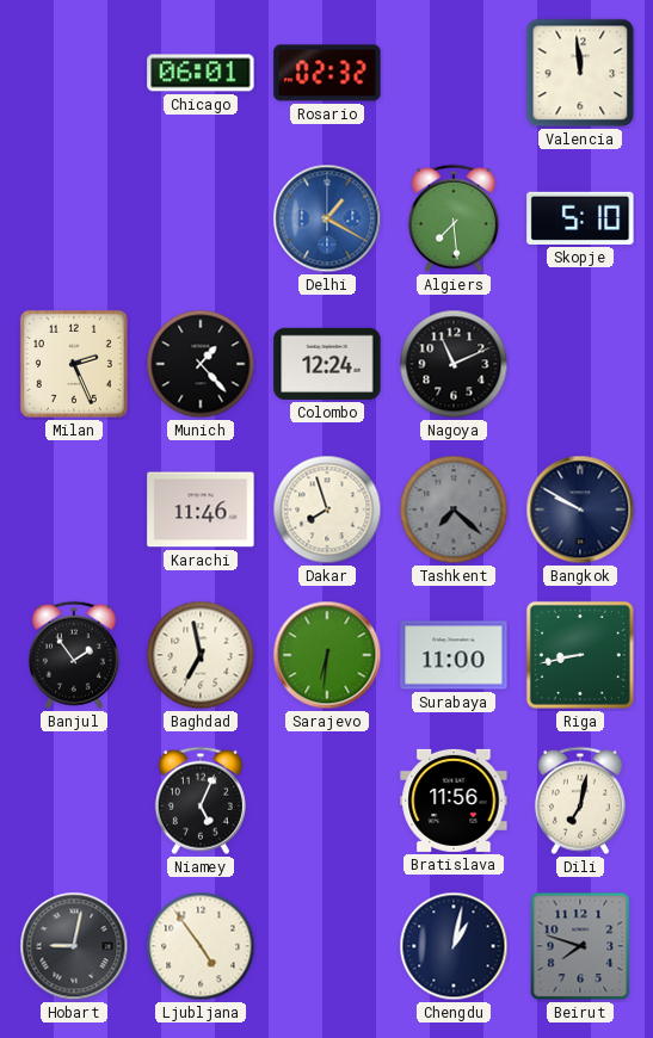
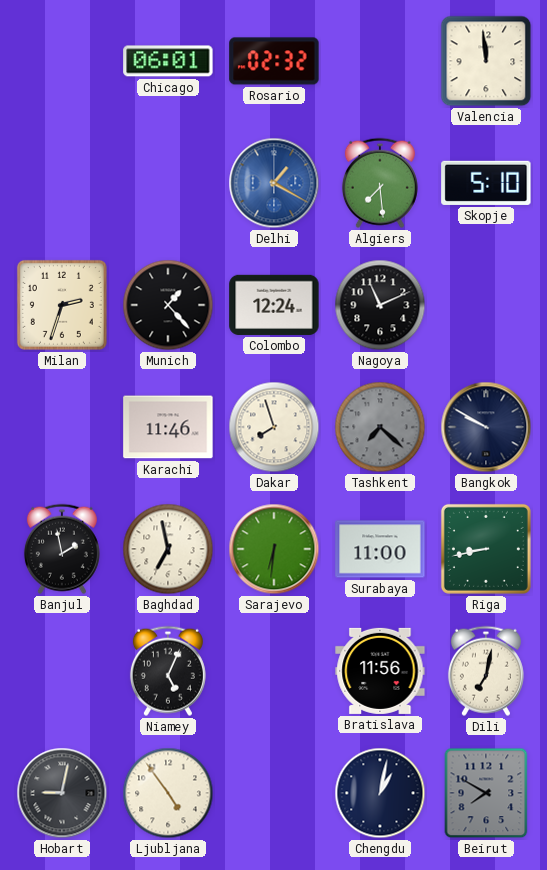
Milan: 2:26 -> 2:33 (62, 305)
Banjul: 1:54 -> 1:58 (62, 549)
Beirut: 7:48 -> 7:50 (486, 793)
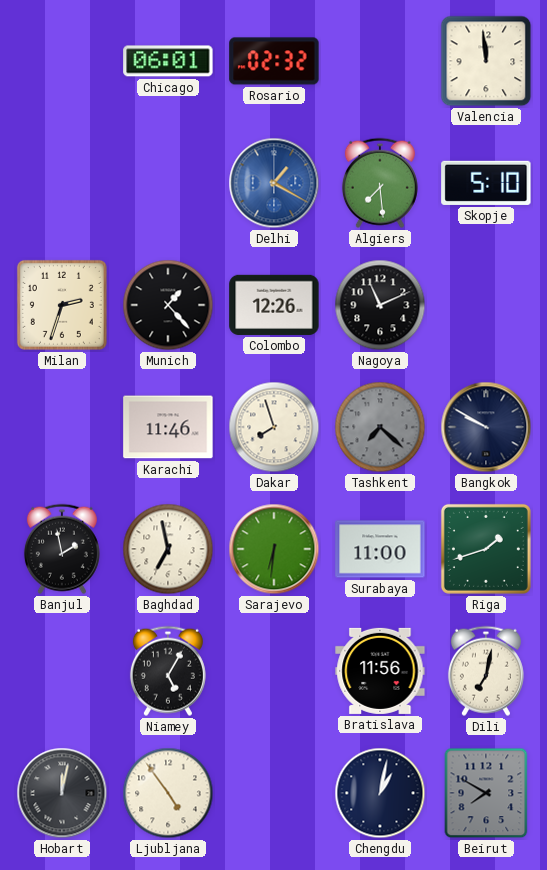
Colombo: 12:24 -> 12:26 (274, 305)
Riga: 8:43 -> 1:42 (486, 549)
Niamey: 5:04 -> 5:05 (168, 671)
Hobart: 9:02 -> 12:02 (62, 793)
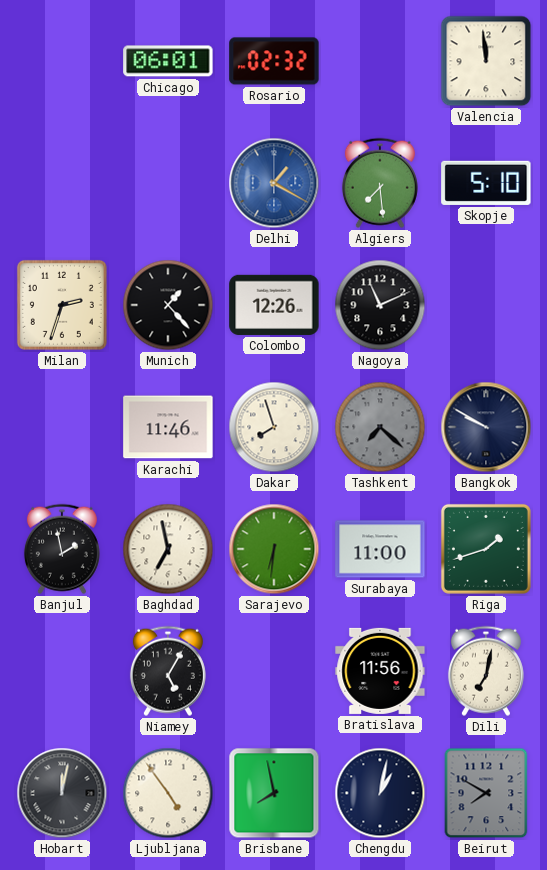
Brisbane: none -> 7:58 (274, 793)
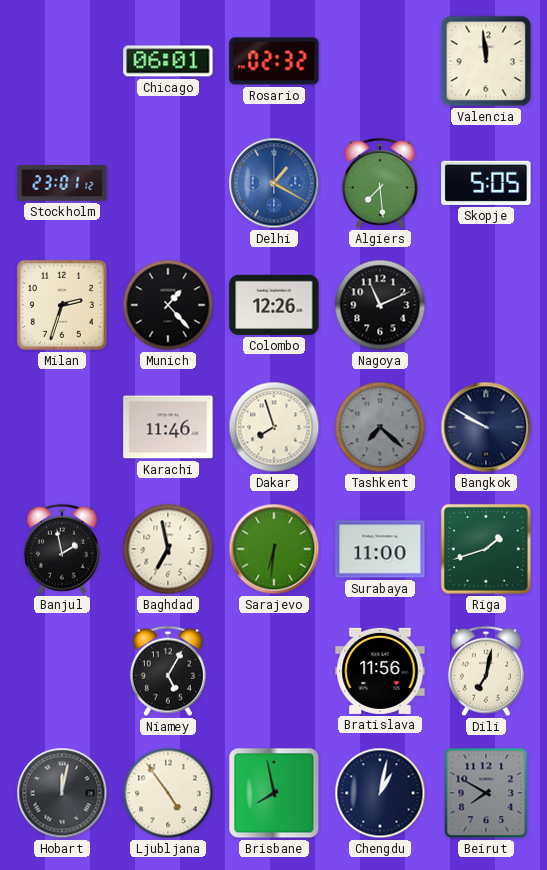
Stockholm: none -> 23:01 (62, 184)
Skopje: 5:10 -> 5:05 (486, 183)
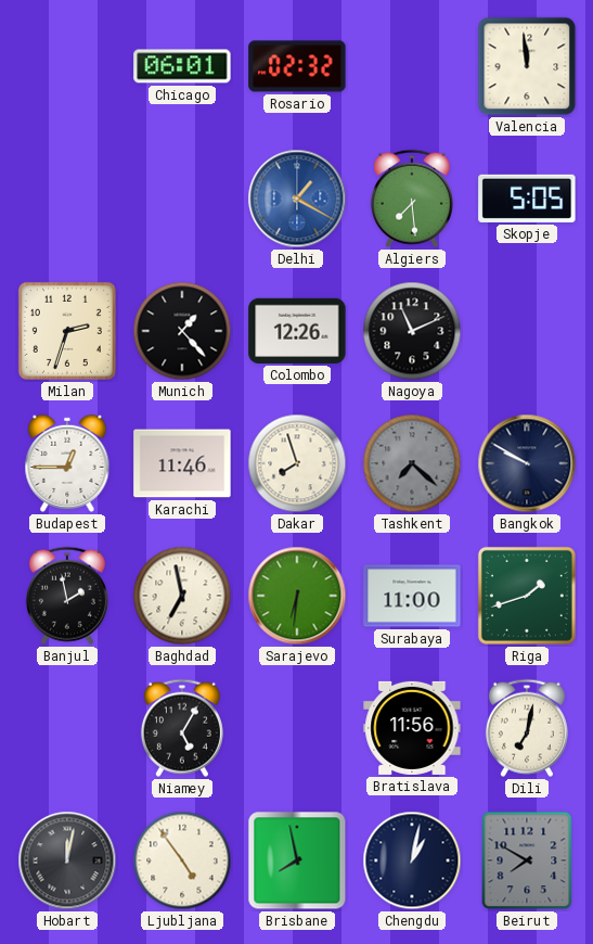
Stockholm: 23:01 -> none (62, 184)
Budapest: none -> 12:45 (67, 463)
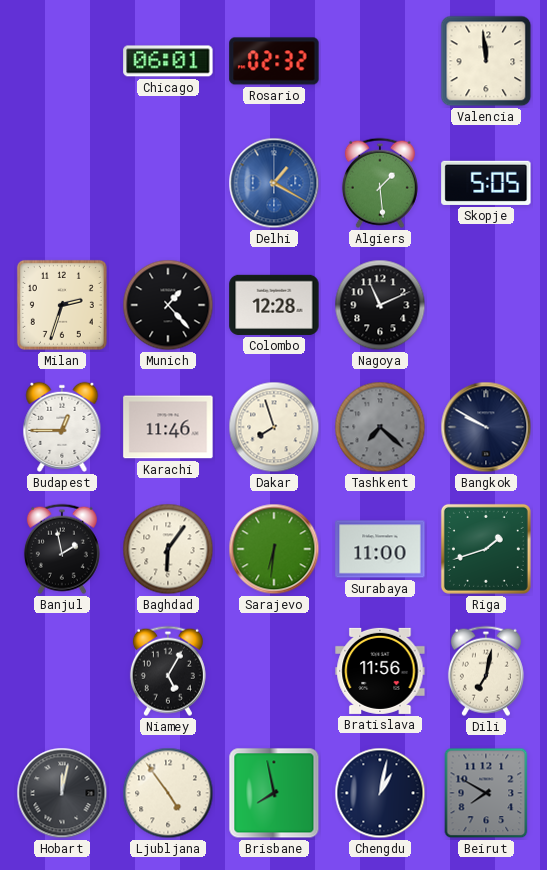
Algiers: 7:29 -> 1:29 (380, 183)
Colombo: 12:26 -> 12:28 (274, 305)
Baghdad: 6:58 -> 6:06 (168, 549)
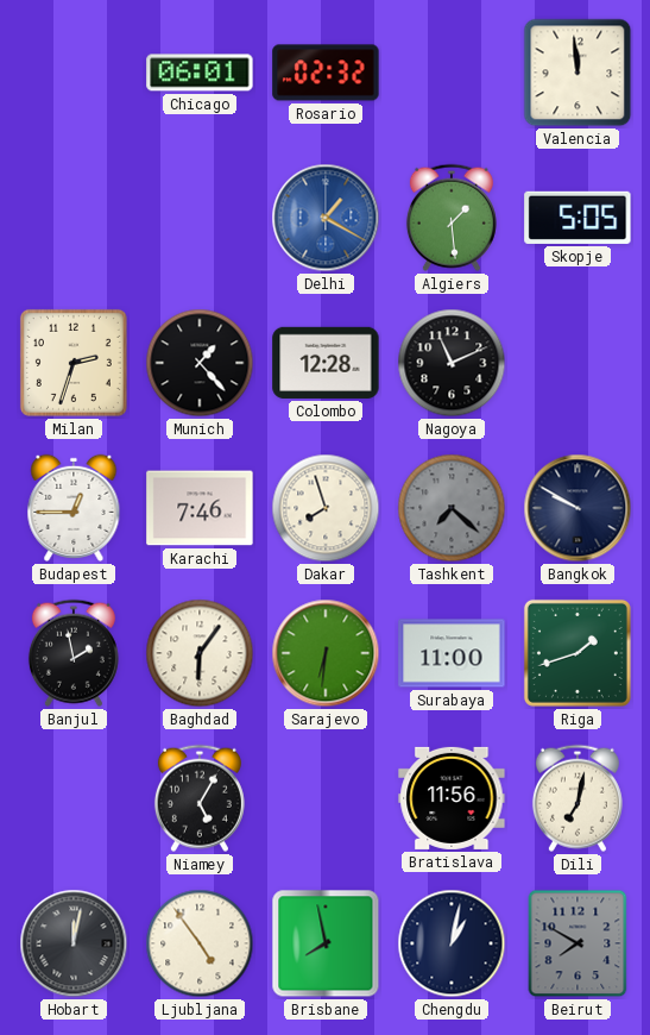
Karachi: 11:46 -> 7:46 (200, 508)
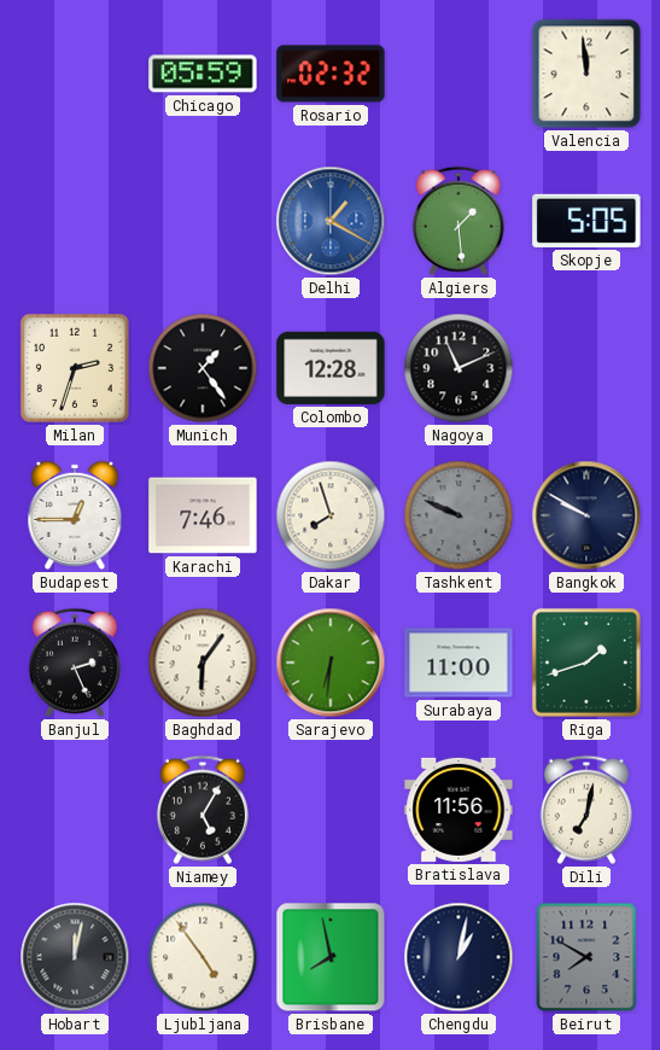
Chicago: 06:01 -> 05:59 (203, 74)
Munich: 1:23 -> 1:24 (203, 368)
Tashkent: 7:22 -> 9:49 (459, 515)
Banjul: 1:58 -> 2:26 (75, 663)
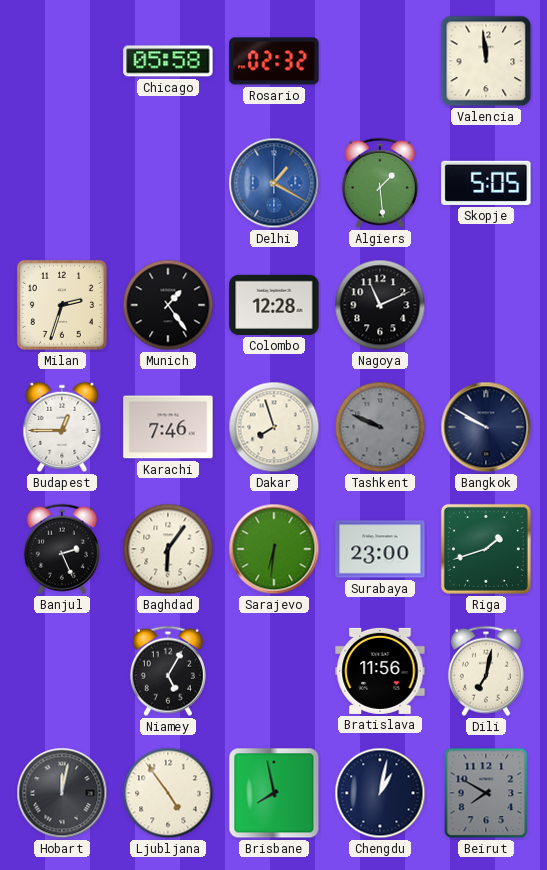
Chicago: 05:59 -> 05:58 (168, 61)
Surabaya: 11:00 -> 23:00 (380, 549)
